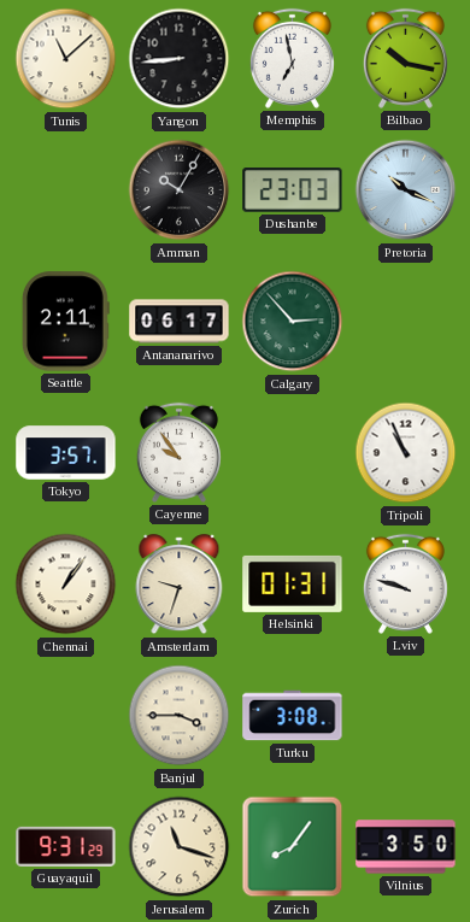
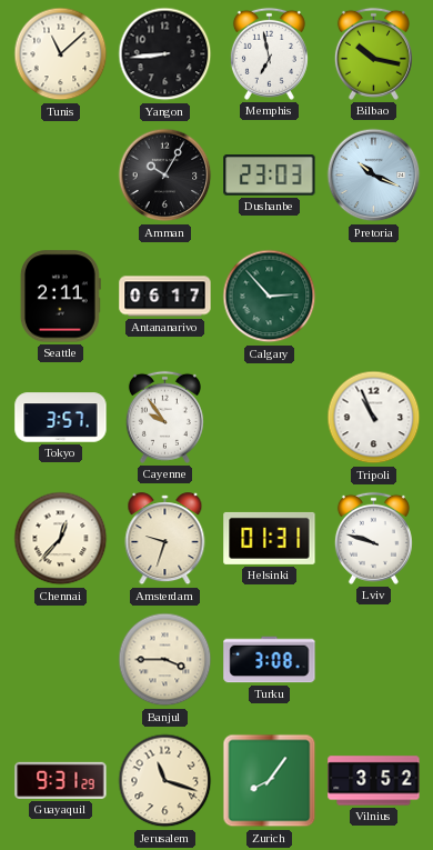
Chennai: 1:06 -> 12:37 (61, 539)
Vilnius: 3:50 -> 3:52 (374, 781)
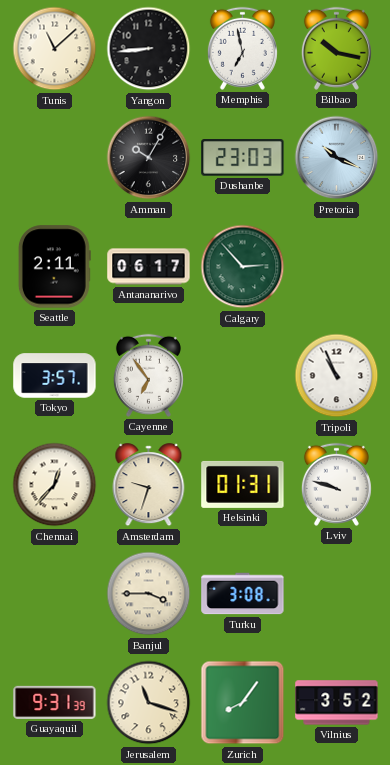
Cayenne: 9:54 -> 6:54 (148, 375)
Guayaquil: 9:31:29 -> 9:31:39 (55, 702)
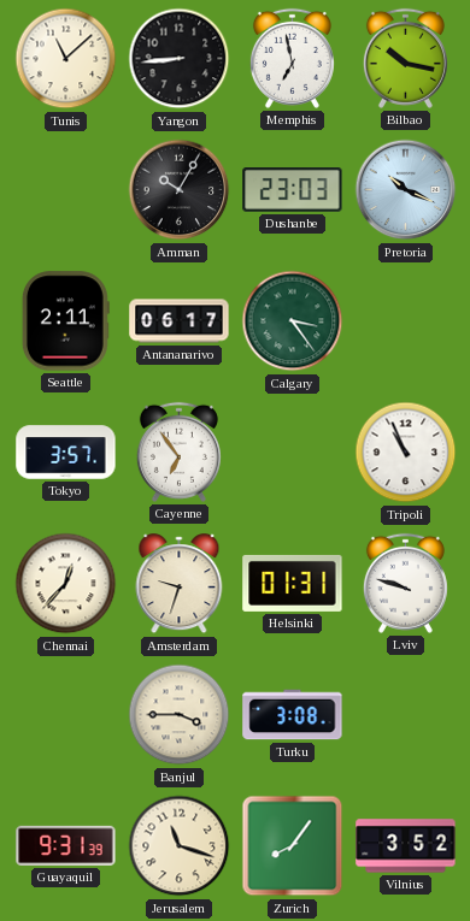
Calgary: 2:53 -> 3:24 (293, 321)
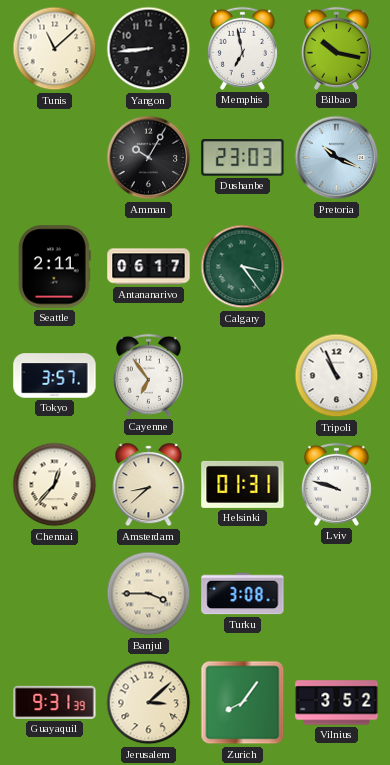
Amsterdam: 9:33 -> 8:38 (149, 485)
Jerusalem: 11:18 -> 3:08 (149, 703)
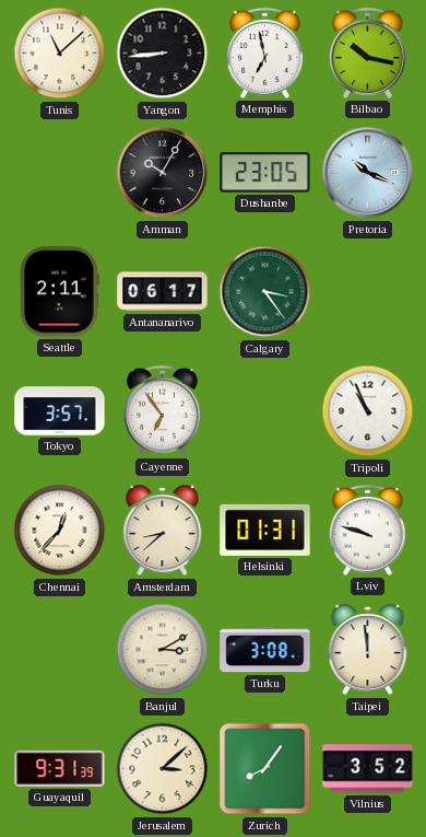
Dushanbe: 23:03 -> 23:05 (265, 173)
Banjul: 3:45 -> 3:10 (163, 650)
Taipei: none -> 11:59 (368, 650)
